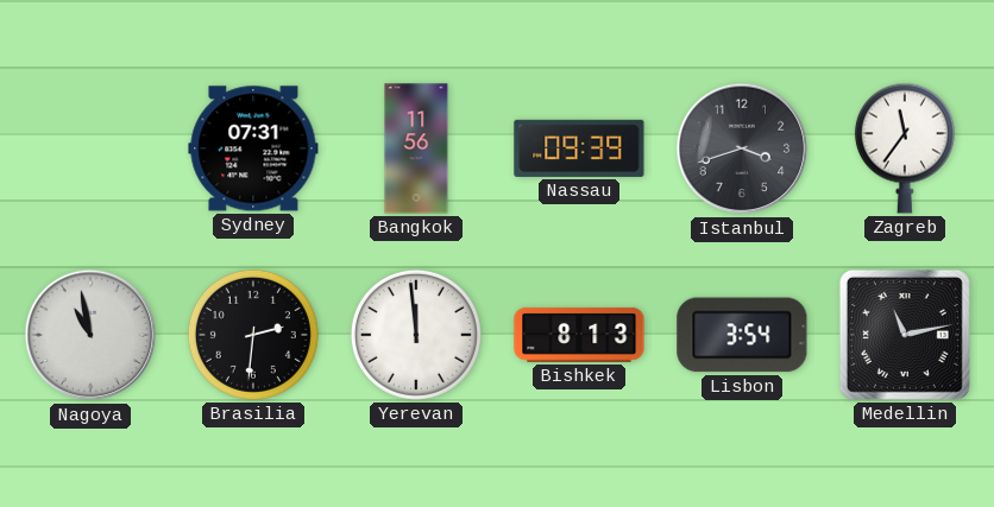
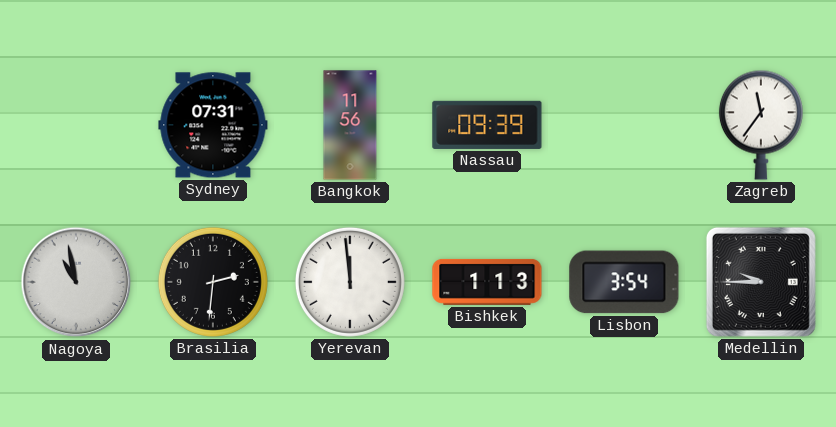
Istanbul: 3:42 -> none (742, 148)
Bishkek: 8:13 -> 1:13 (487, 282)
Medellin: 11:13 -> 9:45 (761, 282)
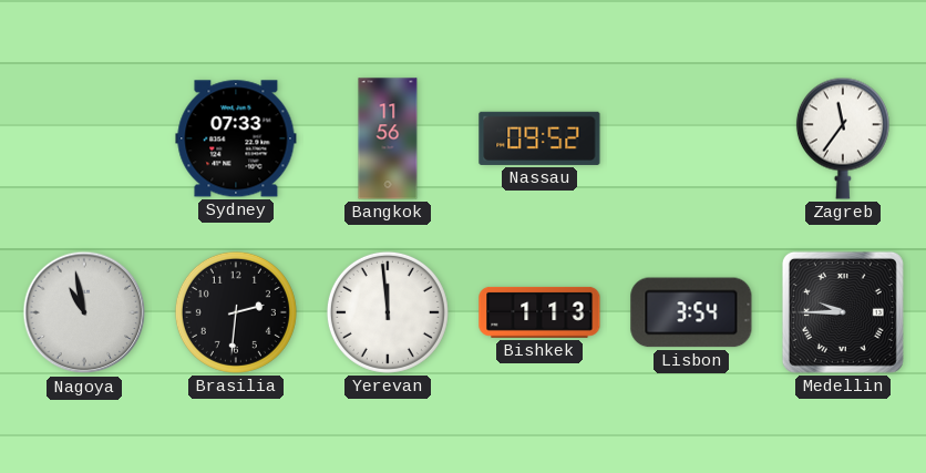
Sydney: 07:31 -> 07:33 (236, 138)
Nassau: 09:39 -> 09:52 (539, 138)
